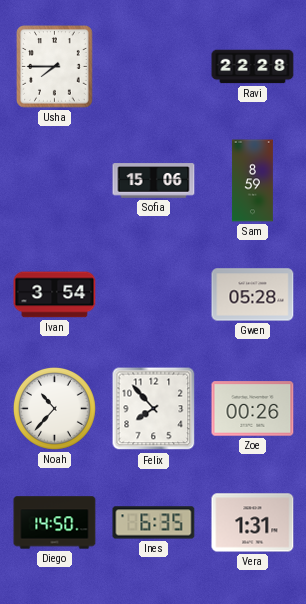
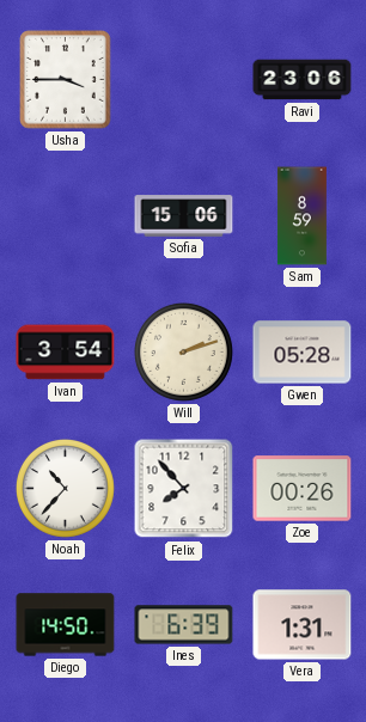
Usha: 7:45 -> 3:45 (66, 80)
Ravi: 22:28 -> 23:06 (303, 80)
Will: none -> 2:12 (183, 351)
Ines: 6:35 -> 6:39 (184, 625)
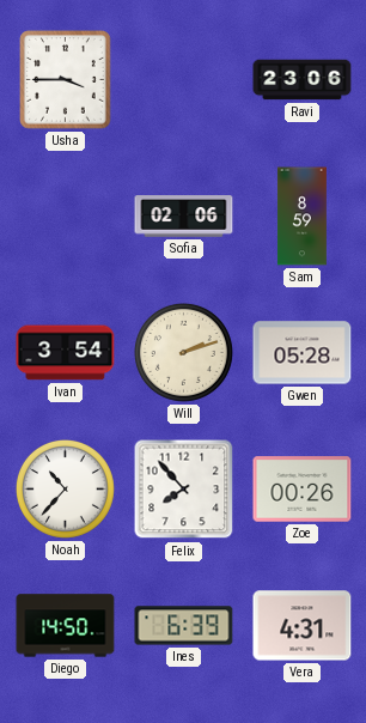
Sofia: 15:06 -> 02:06 (184, 217)
Vera: 1:31 -> 4:31 (303, 626)
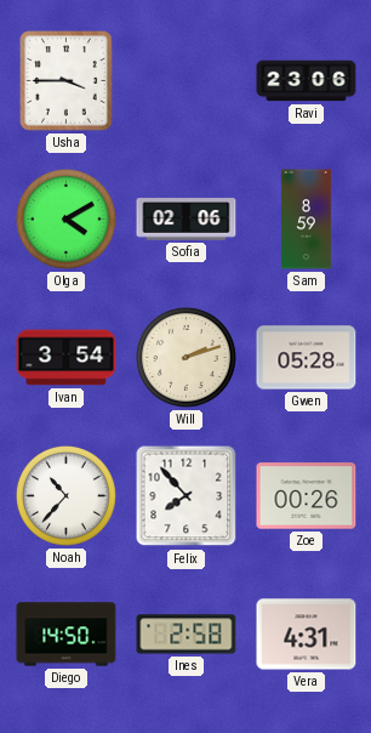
Olga: none -> 4:10 (65, 218)
Ines: 6:39 -> 2:58 (187, 635)
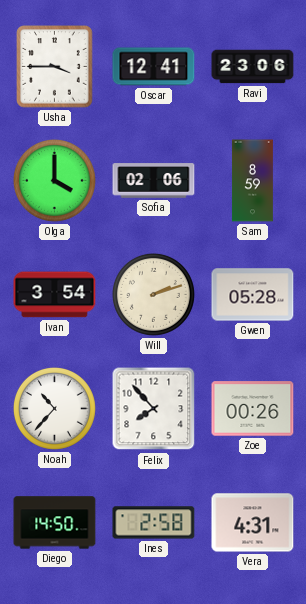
Oscar: none -> 12:41 (154, 67)
Olga: 4:10 -> 4:00 (54, 180)
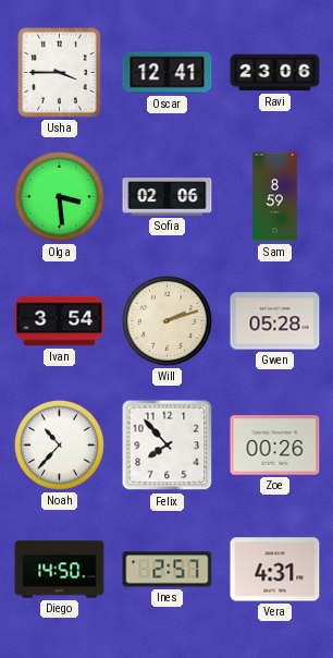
Olga: 4:00 -> 3:29 (59, 196)
Ines: 2:58 -> 2:57 (168, 570)
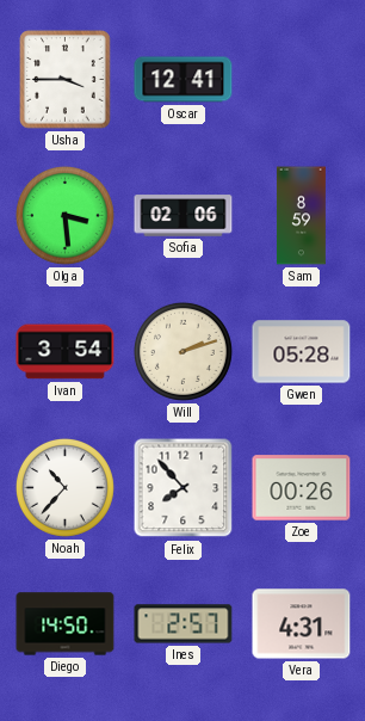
Ravi: 23:06 -> none (275, 73)
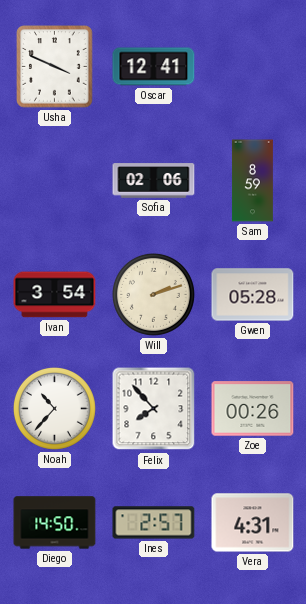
Usha: 3:45 -> 3:49 (55, 67)
Olga: 3:29 -> none (64, 215)
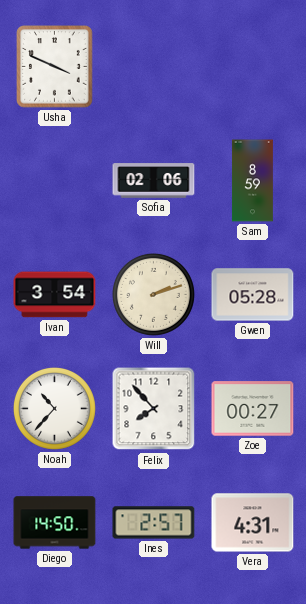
Oscar: 12:41 -> none (154, 67)
Zoe: 00:26 -> 00:27 (253, 409)
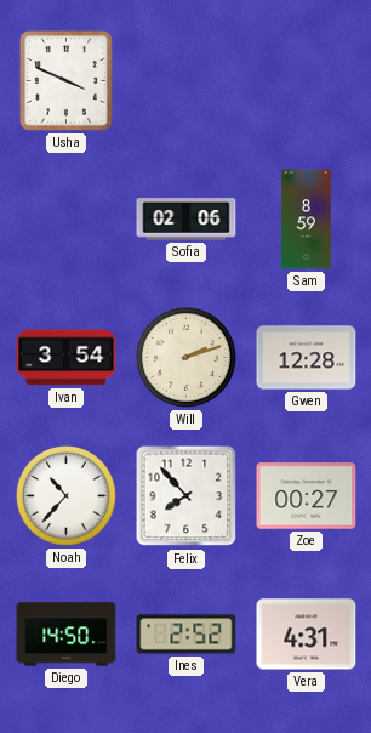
Gwen: 05:28 -> 12:28 (307, 358)
Ines: 2:57 -> 2:52 (187, 635)
